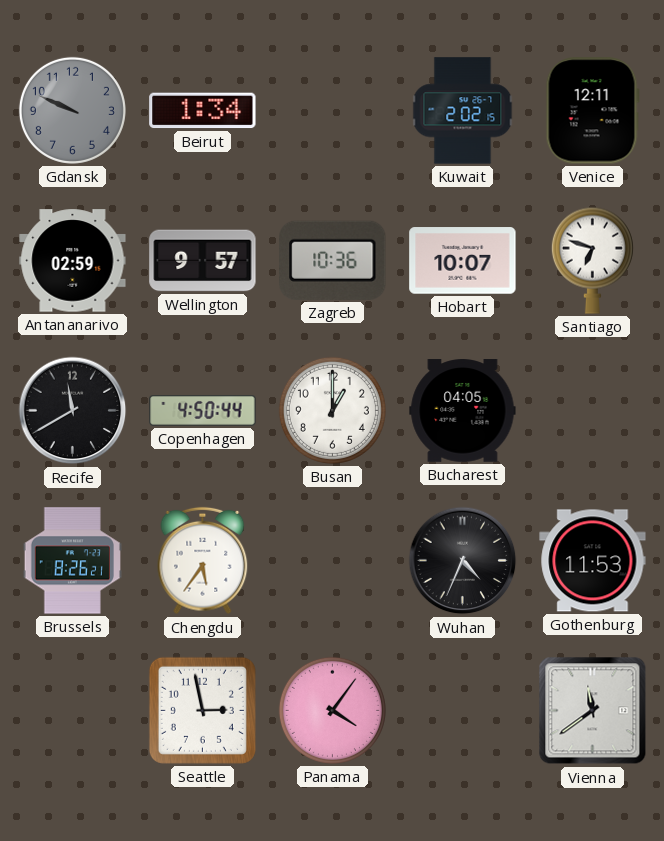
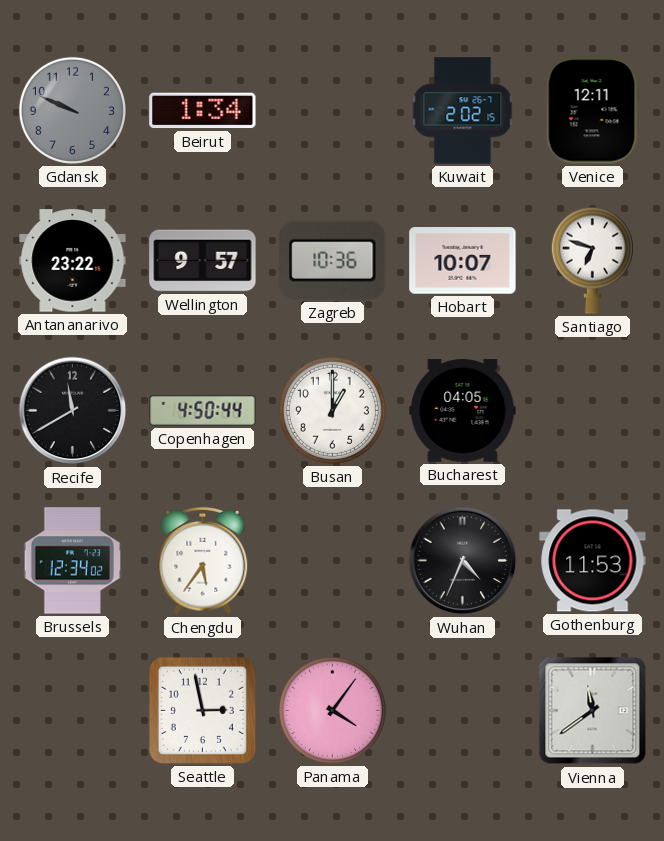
Antananarivo: 02:59 -> 23:22 (73, 261)
Brussels: 8:26 -> 12:34 (72, 561)
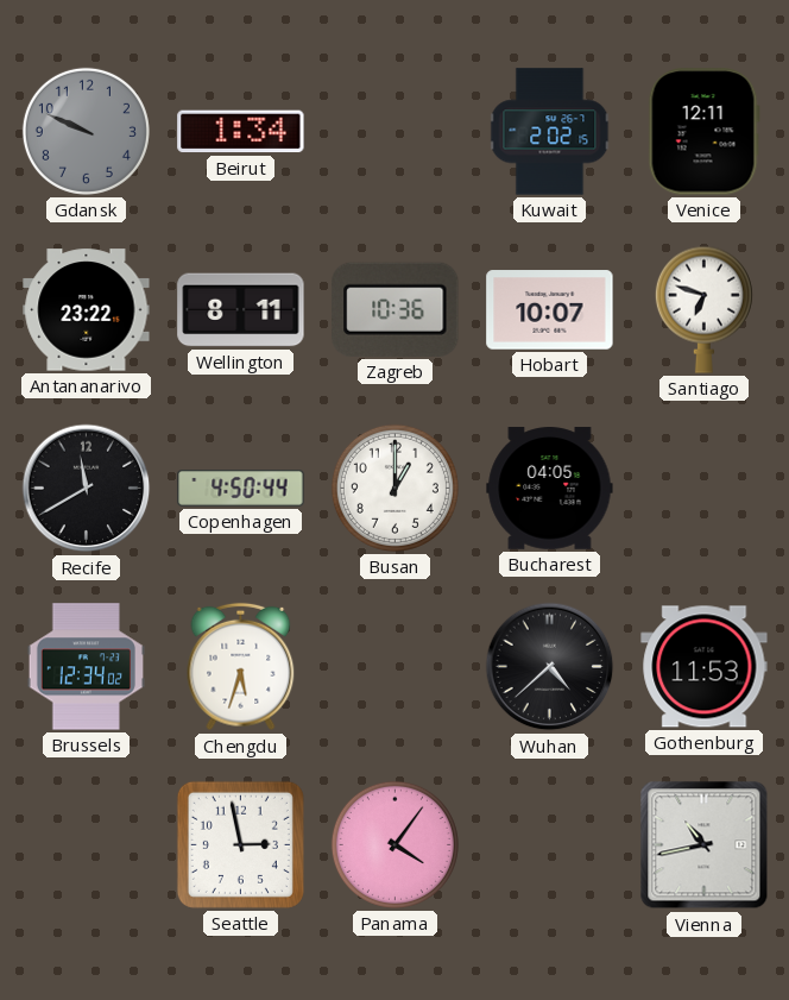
Wellington: 9:57 -> 8:11 (241, 310)
Chengdu: 5:36 -> 5:33 (241, 667)
Wuhan: 4:34 -> 4:38 (550, 667)
Vienna: 11:39 -> 10:43 (705, 845)
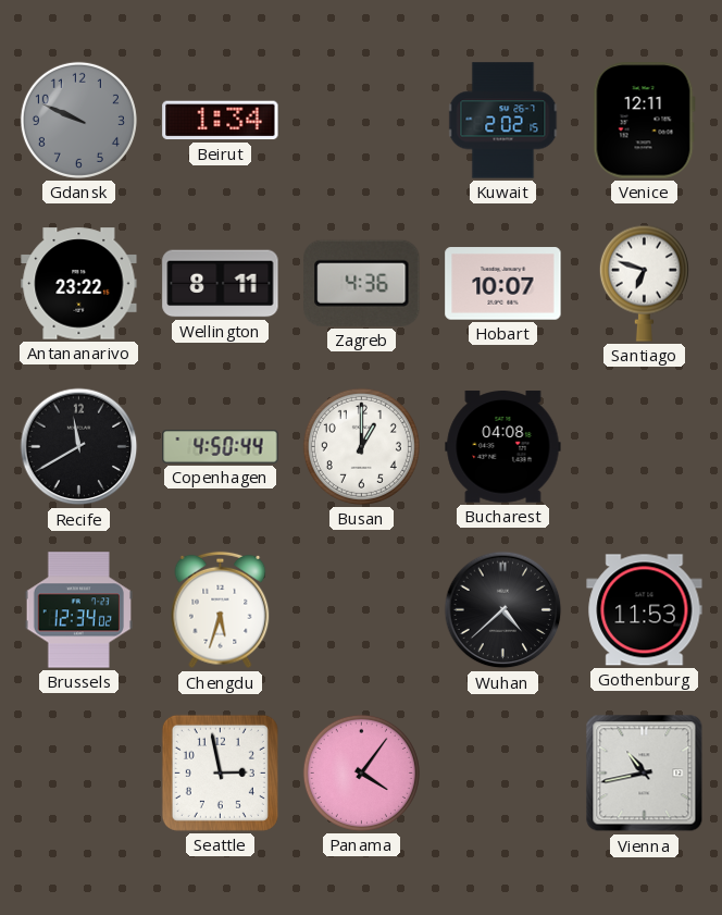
Zagreb: 10:36 -> 4:36 (362, 283)
Bucharest: 04:05 -> 04:08 (503, 447)
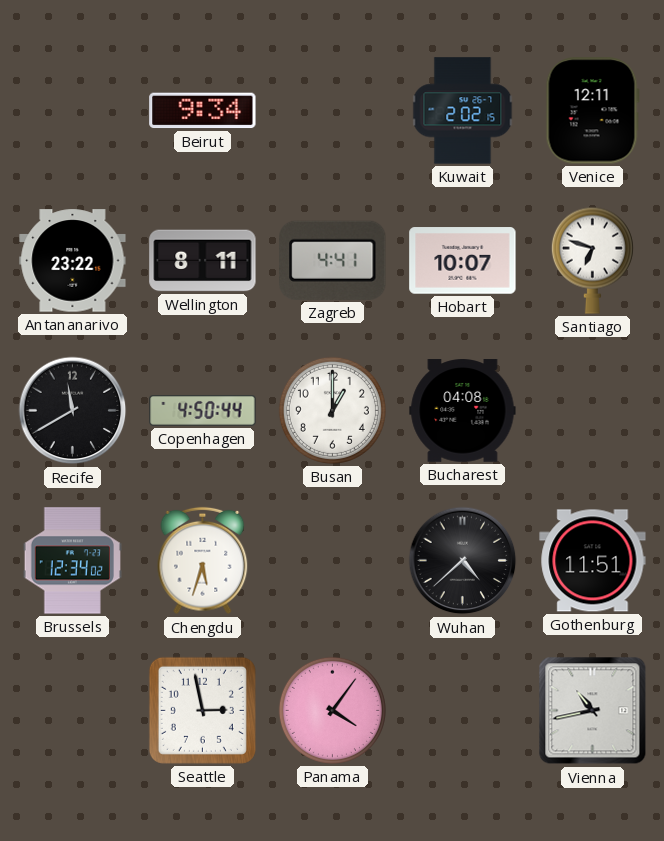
Gdansk: 9:49 -> none (78, 120)
Beirut: 1:34 -> 9:34 (203, 111)
Zagreb: 4:36 -> 4:41 (333, 260)
Gothenburg: 11:53 -> 11:51 (593, 561)
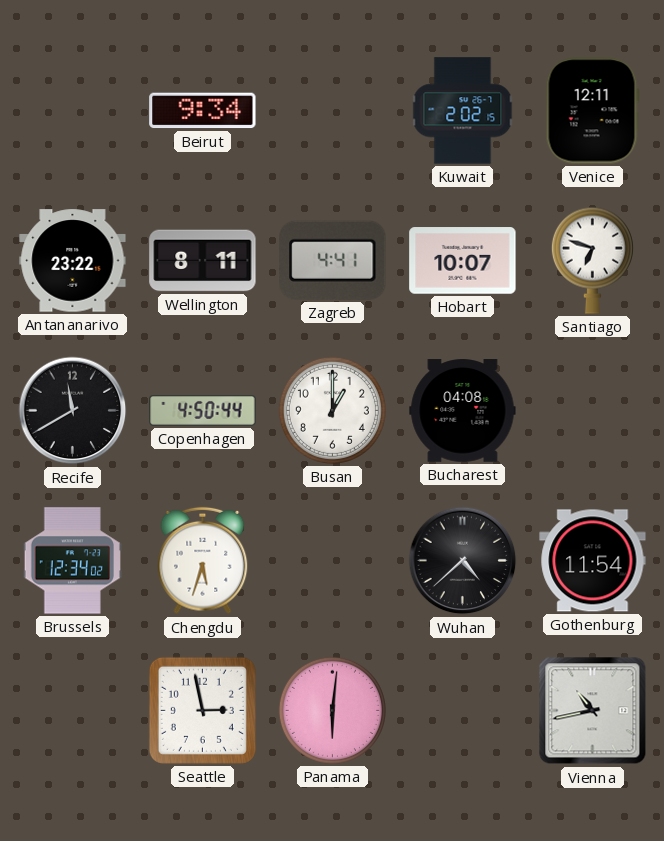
Gothenburg: 11:51 -> 11:54 (593, 561)
Panama: 4:06 -> 6:01 (332, 710)
